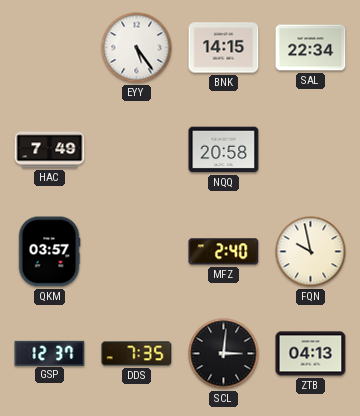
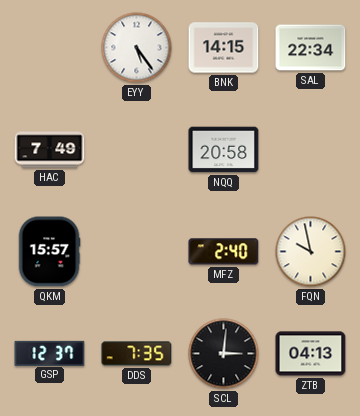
QKM: 03:57 -> 15:57 (49, 252)
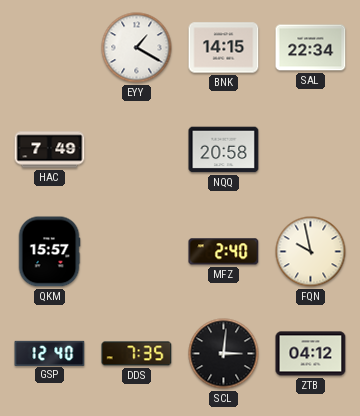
EYY: 5:24 -> 1:20 (137, 48)
GSP: 12:37 -> 12:40 (50, 353)
ZTB: 04:13 -> 04:12 (311, 354)
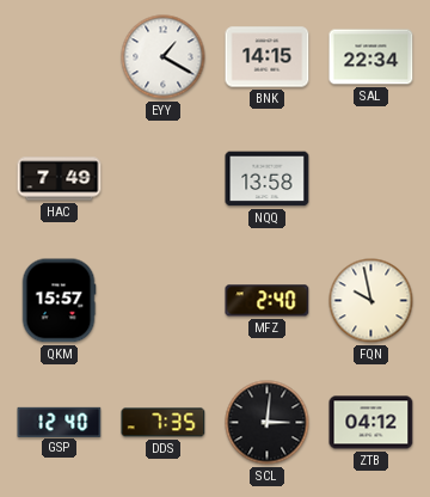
NQQ: 20:58 -> 13:58 (268, 179)
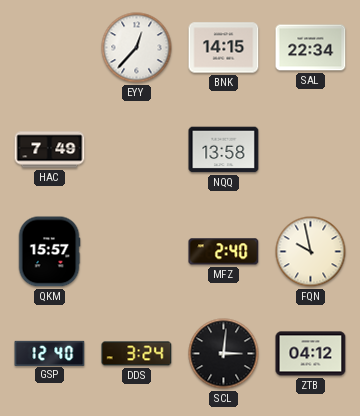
EYY: 1:20 -> 12:37 (137, 48)
DDS: 7:35 -> 3:24 (137, 354)
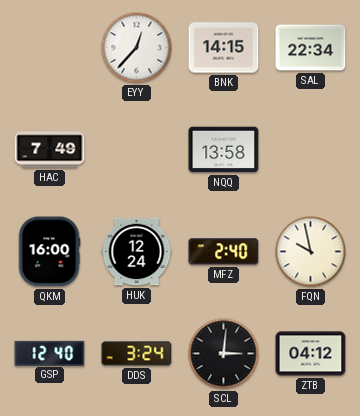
QKM: 15:57 -> 16:00 (49, 252)
HUK: none -> 12:24 (137, 252)
